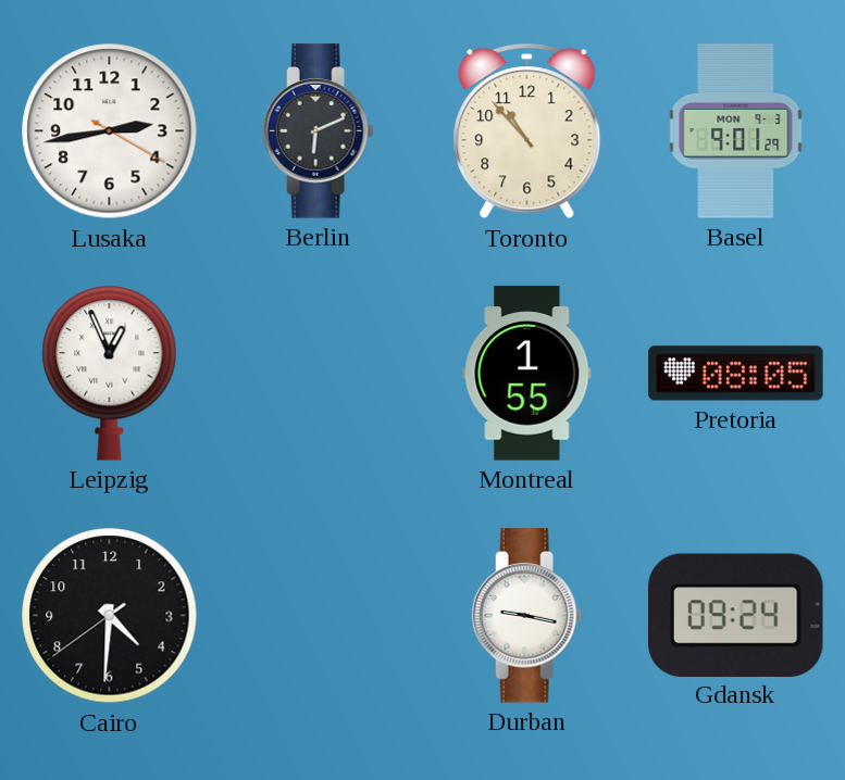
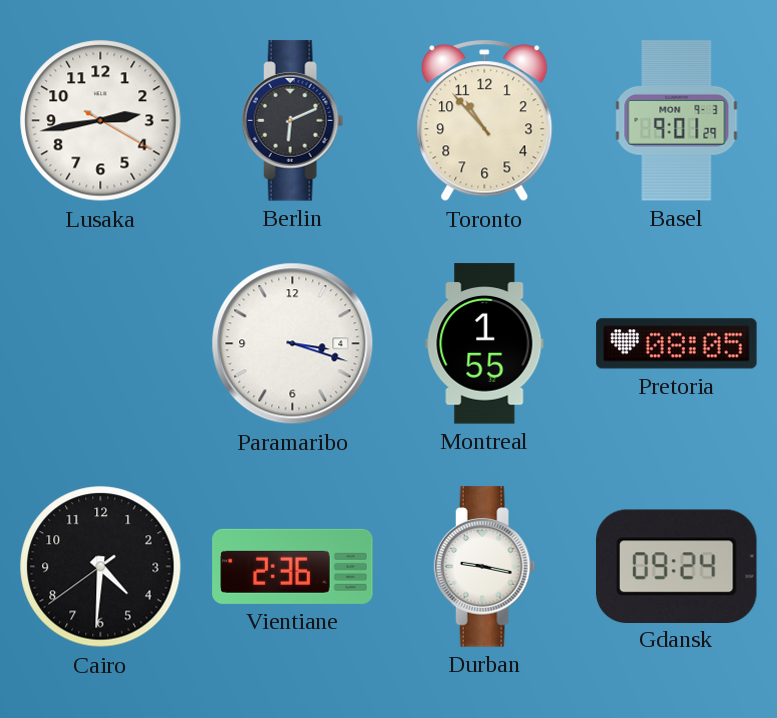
Leipzig: 12:56 -> none (110, 373)
Paramaribo: none -> 3:18 (293, 344)
Vientiane: none -> 2:36 (293, 566)
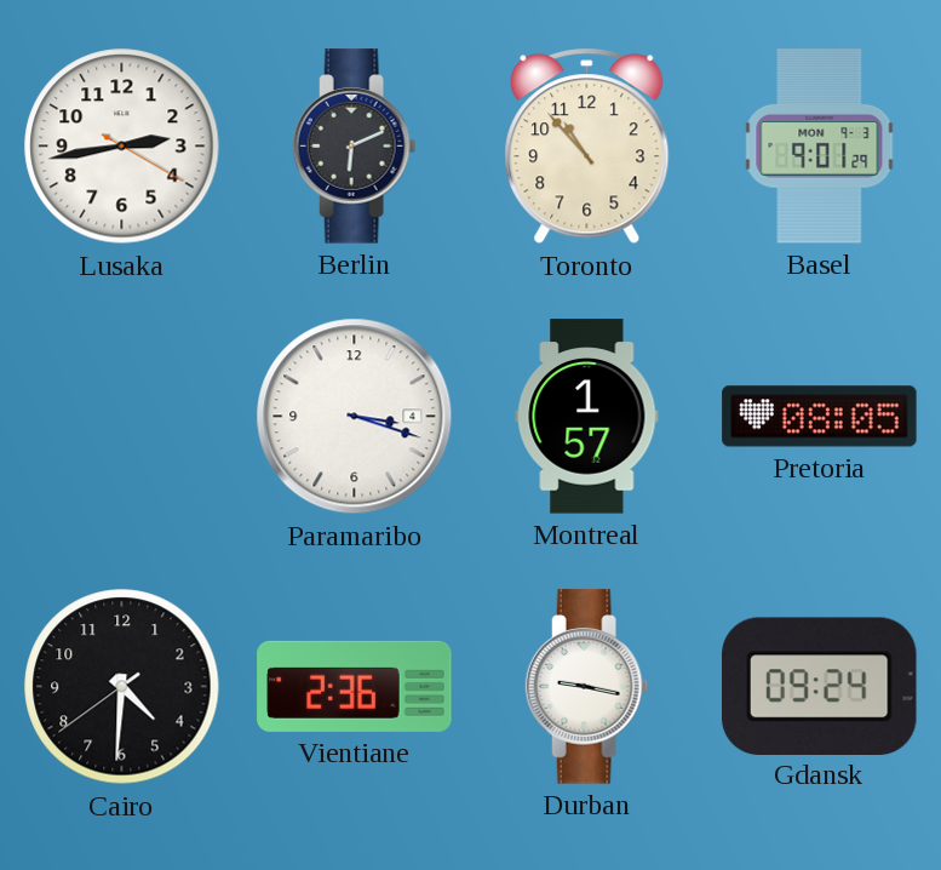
Montreal: 1:55 -> 1:57 (587, 417)
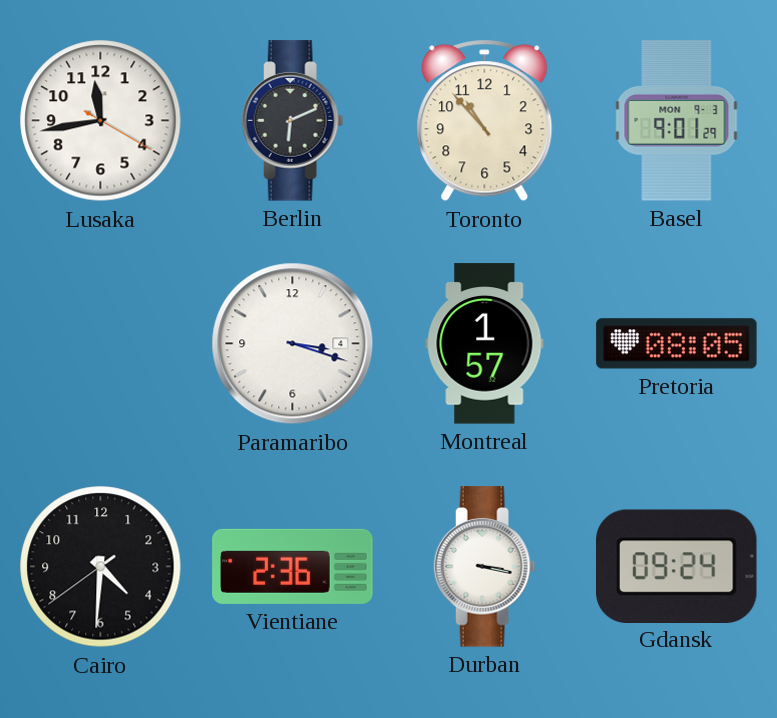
Lusaka: 2:43 -> 11:43 (101, 121)
Durban: 9:17 -> 3:17 (485, 567)
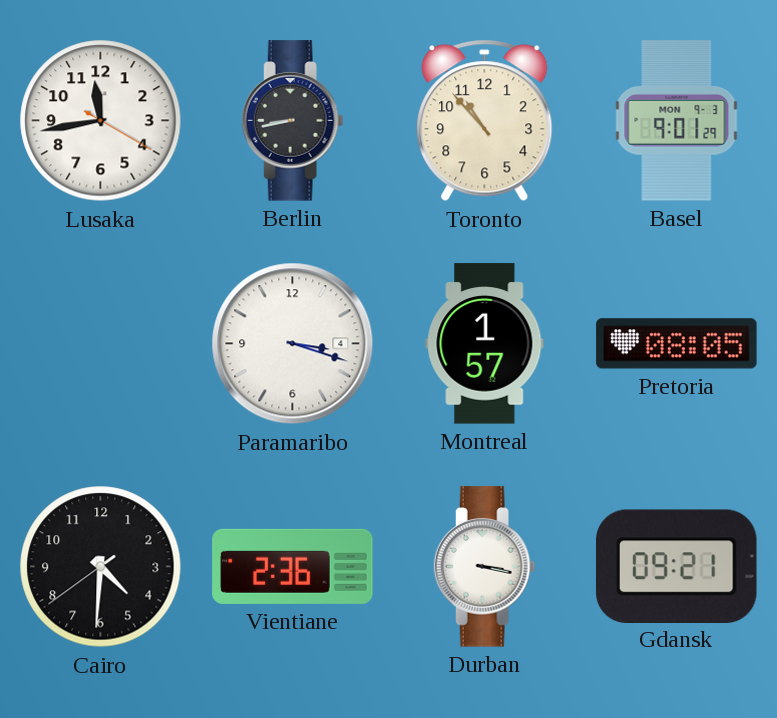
Berlin: 6:11 -> 8:43 (293, 121)
Gdansk: 09:24 -> 09:21 (677, 566)
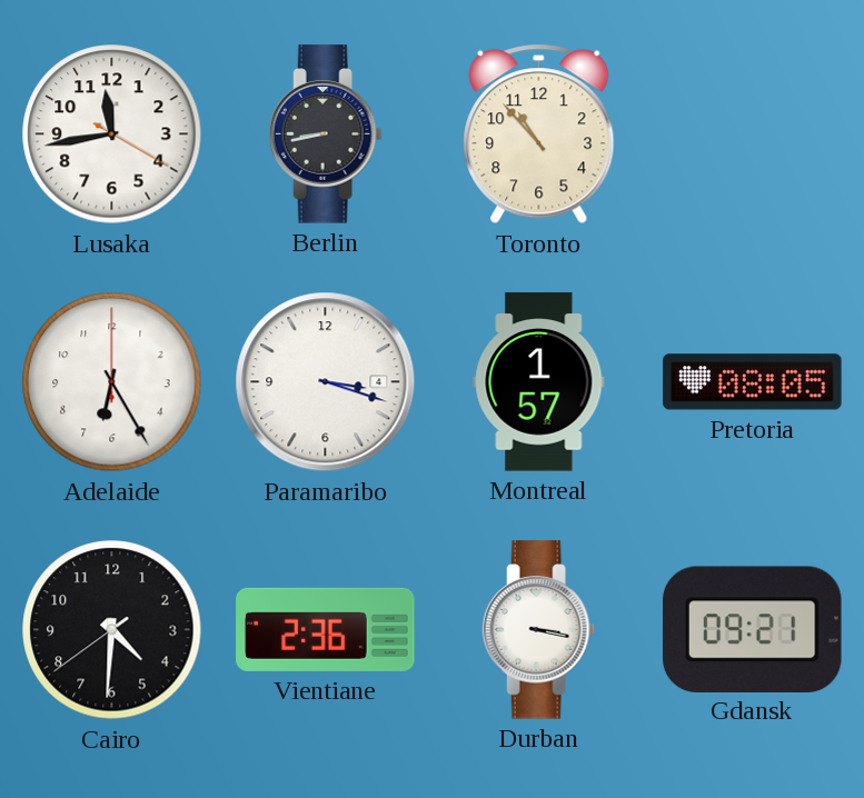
Basel: 9:01 -> none (677, 121)
Adelaide: none -> 6:25 (112, 382)
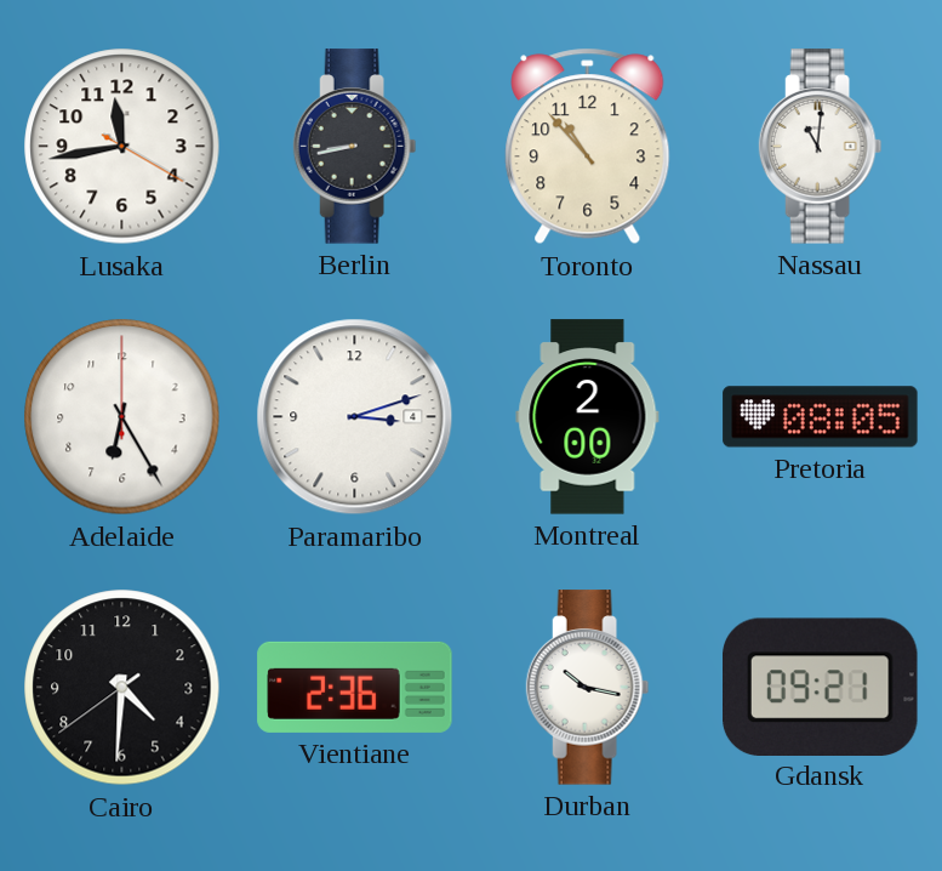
Nassau: none -> 11:01 (821, 147)
Paramaribo: 3:18 -> 3:12 (355, 417)
Montreal: 1:57 -> 2:00 (588, 417)
Durban: 3:17 -> 10:17 (588, 688)
